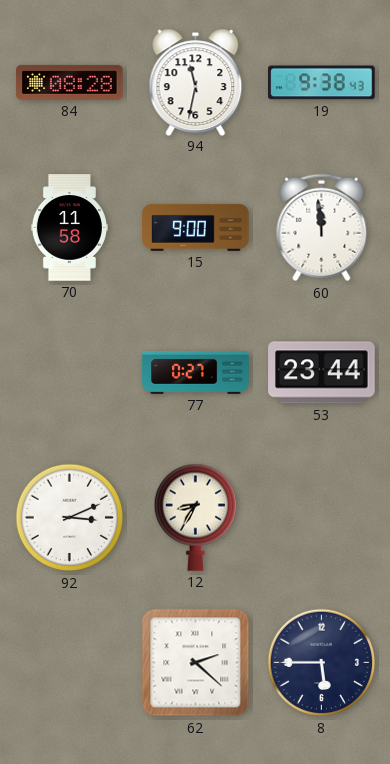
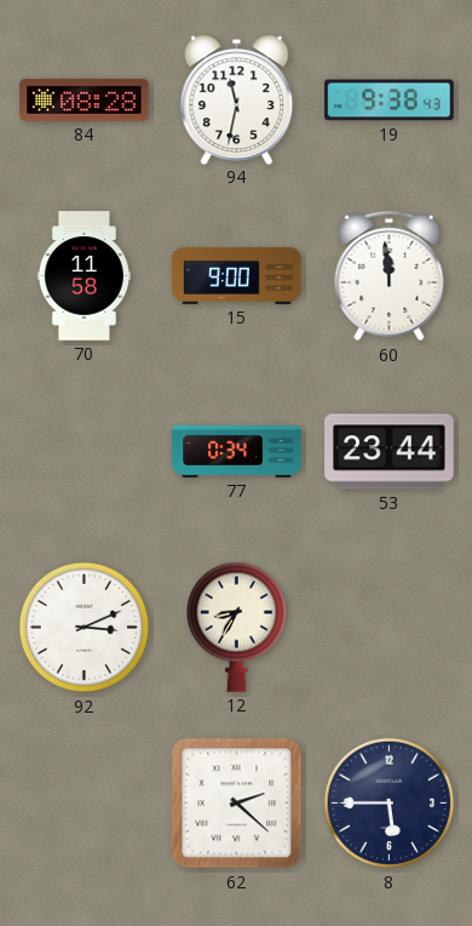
77: 0:27 -> 0:34 (237, 451)
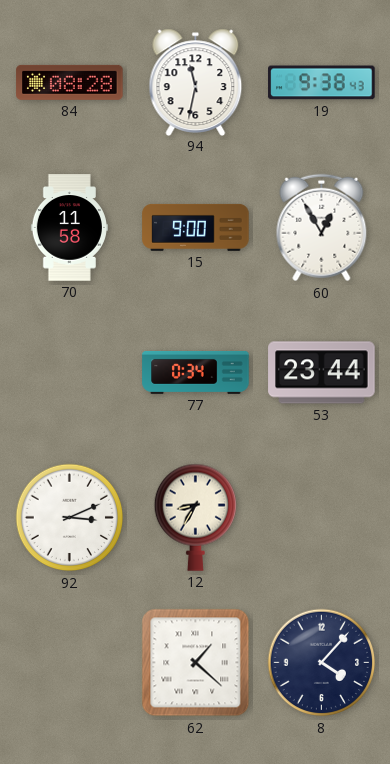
60: 11:59 -> 12:55 (322, 228)
62: 2:22 -> 1:22 (196, 663)
8: 5:45 -> 4:07 (322, 663)
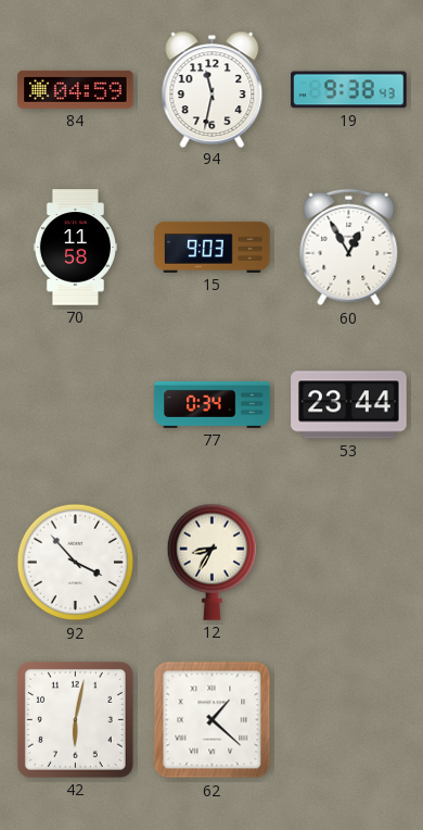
84: 08:28 -> 04:59 (76, 89)
15: 9:00 -> 9:03 (213, 247)
92: 3:11 -> 3:53 (76, 563)
42: none -> 6:02 (75, 719)
8: 4:07 -> none (322, 663)
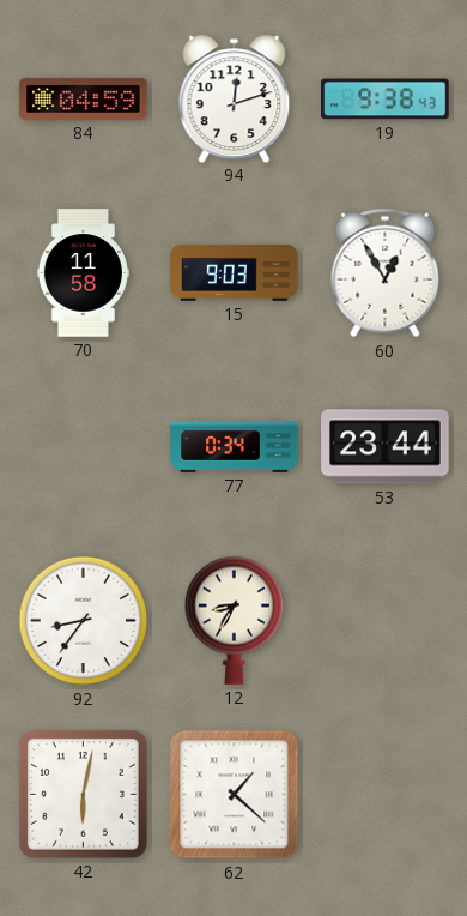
94: 11:32 -> 12:12 (235, 98)
92: 3:53 -> 8:36 (84, 621)
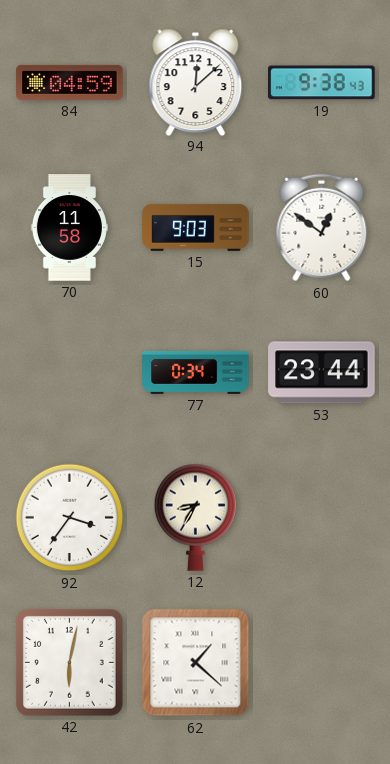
94: 12:12 -> 12:08 (196, 82)
60: 12:55 -> 12:51 (322, 228)
92: 8:36 -> 3:36 (70, 518)
